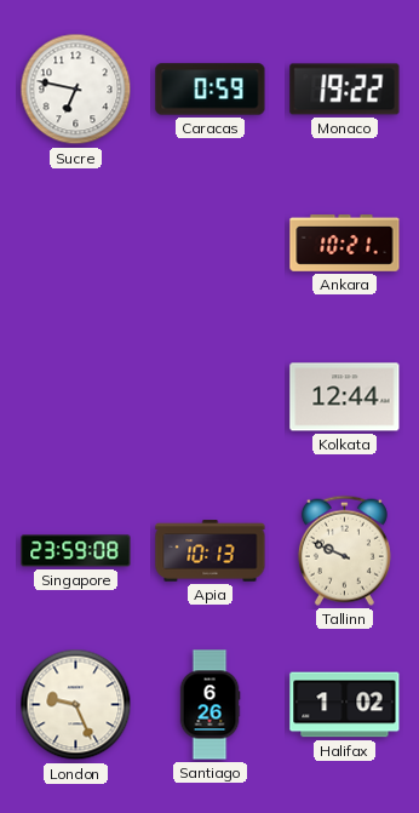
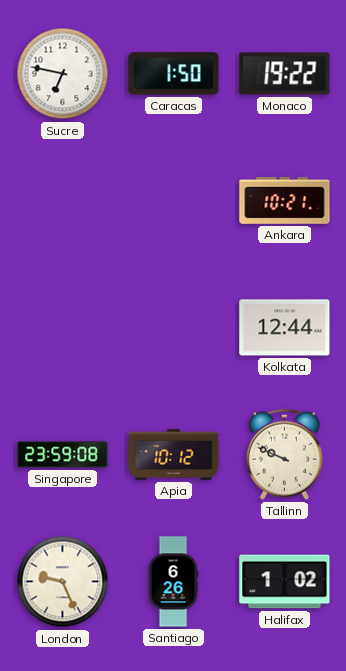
Caracas: 0:59 -> 1:50 (174, 74)
Apia: 10:13 -> 10:12 (174, 455)
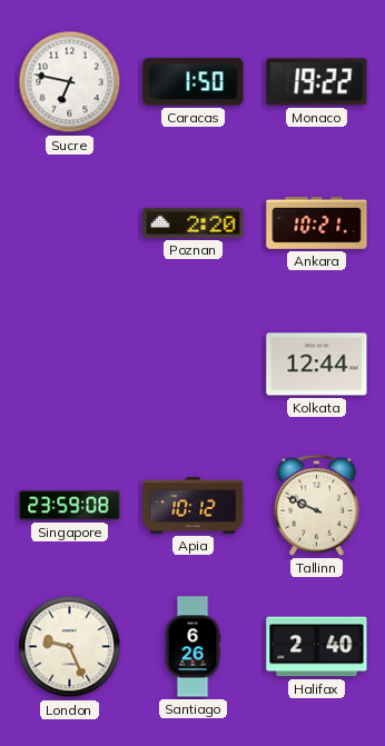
Poznan: none -> 2:20 (194, 222)
Halifax: 1:02 -> 2:40 (317, 647)
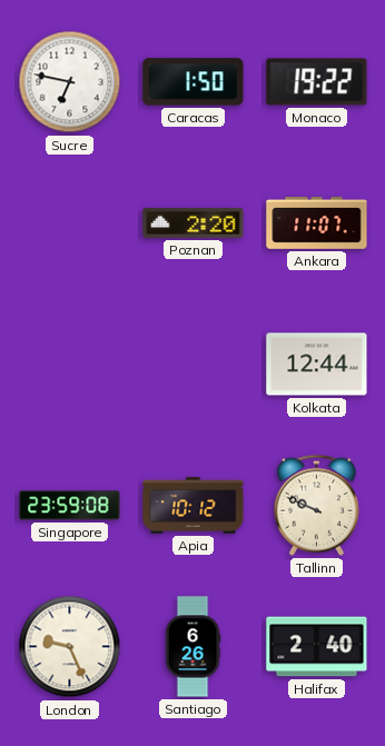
Ankara: 10:21 -> 11:07 (317, 223)
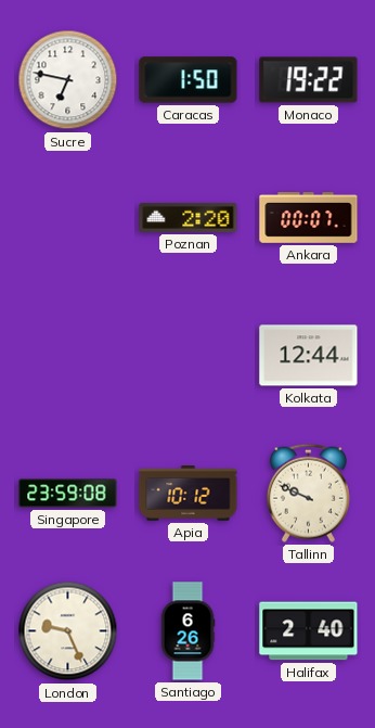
Ankara: 11:07 -> 00:07 (309, 218)
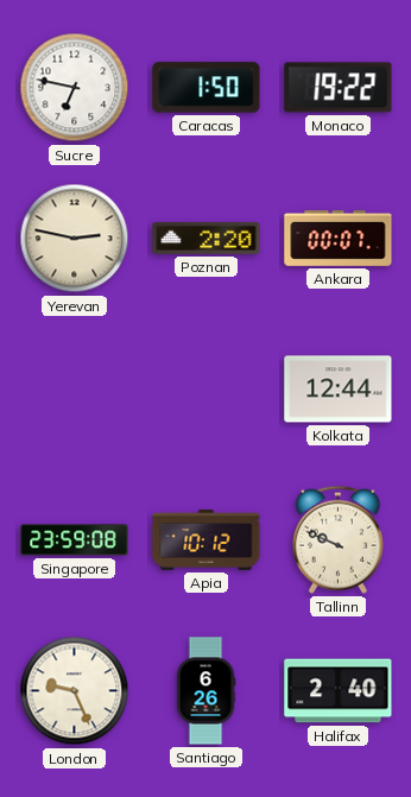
Yerevan: none -> 2:47 (75, 239)
